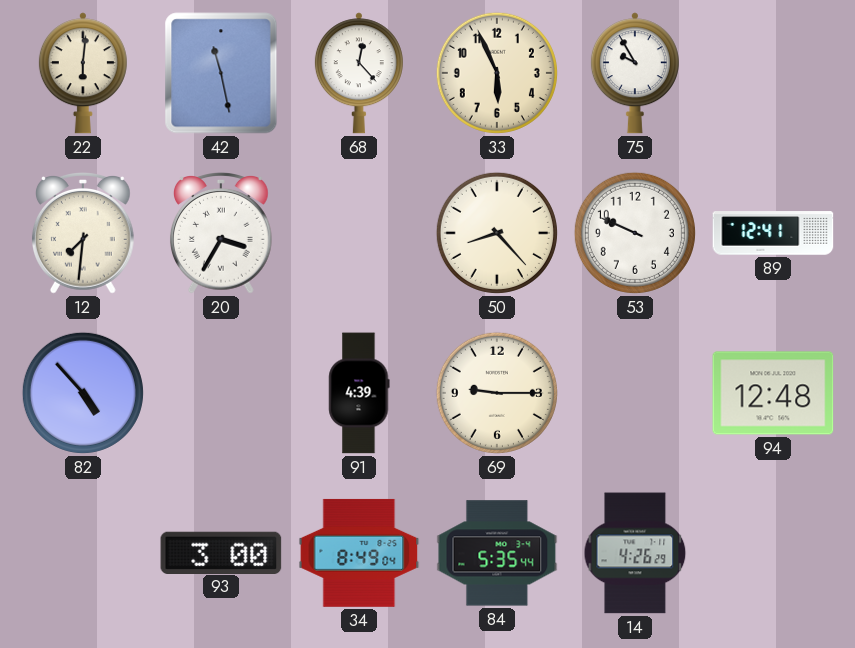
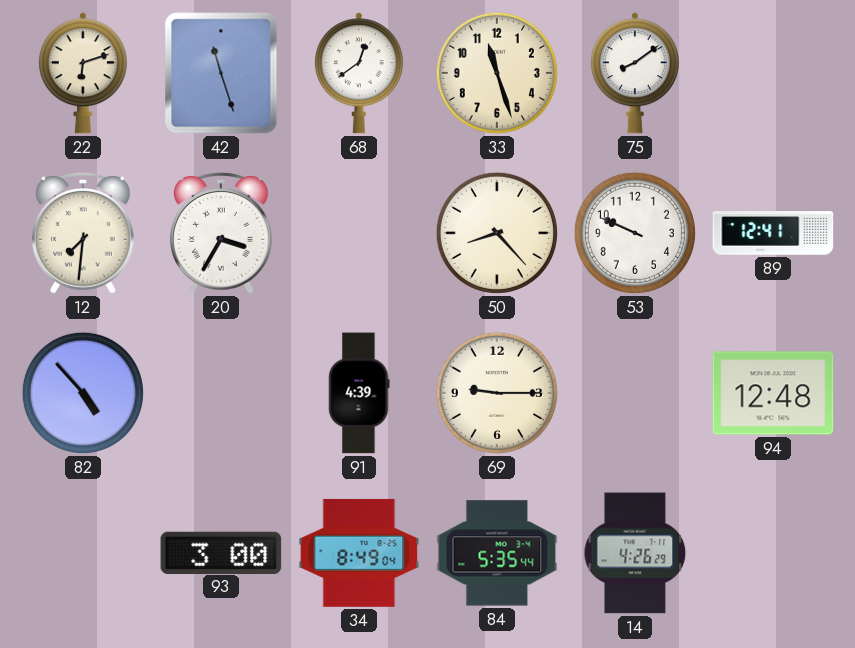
22: 6:01 -> 6:12 (83, 73)
42: 11:28 -> 11:27 (221, 73)
68: 12:23 -> 12:39 (359, 73)
33: 5:56 -> 11:27 (497, 73)
75: 9:55 -> 8:09 (635, 73)
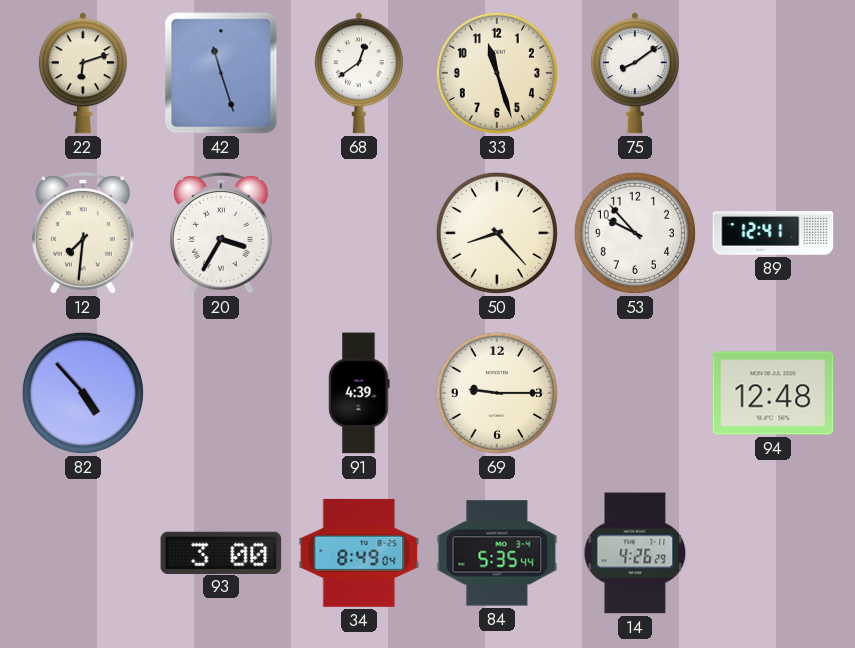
53: 9:49 -> 9:53 (635, 233)
